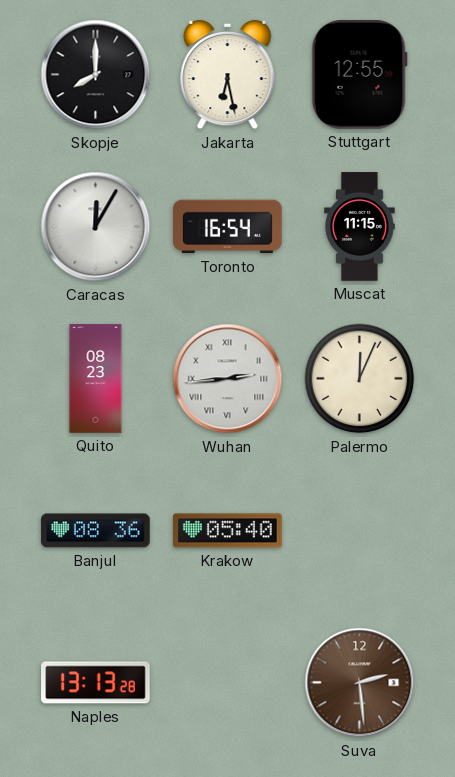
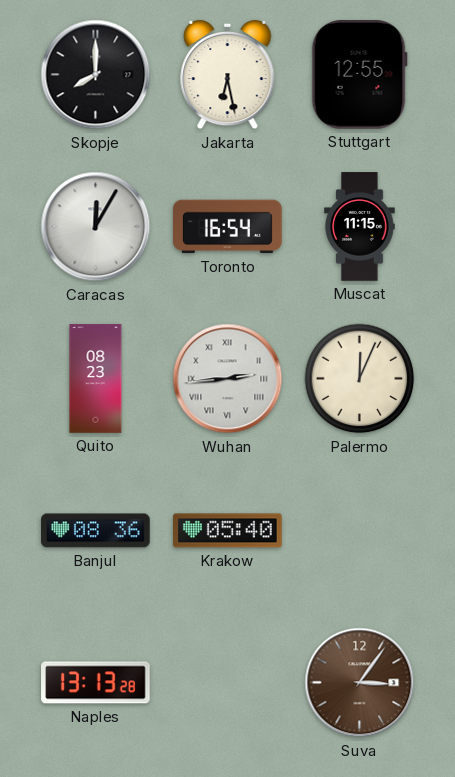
Suva: 2:29 -> 3:06 (360, 683)
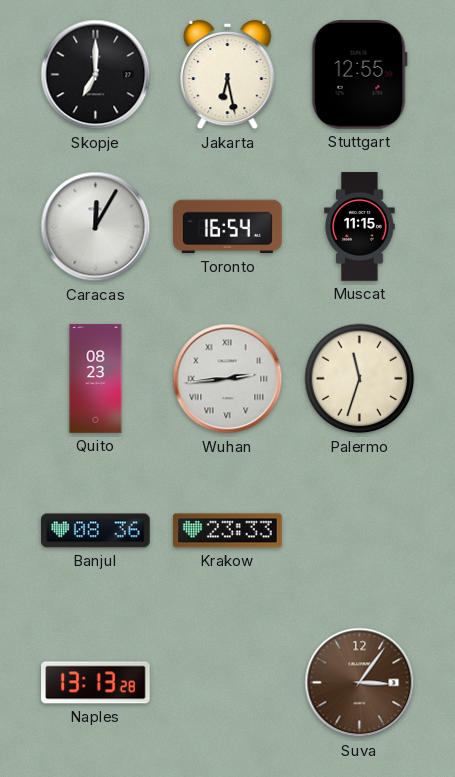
Skopje: 8:00 -> 7:00 (96, 75)
Palermo: 12:04 -> 11:33 (360, 379)
Krakow: 05:40 -> 23:33 (228, 531)
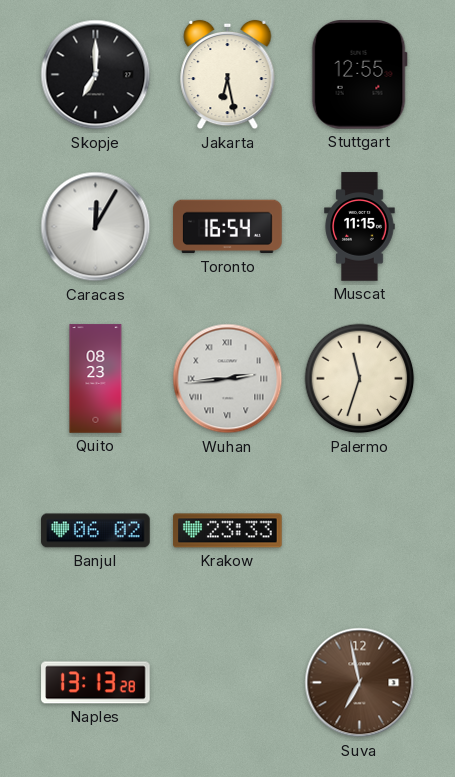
Banjul: 08:36 -> 06:02 (96, 531)
Suva: 3:06 -> 6:58 (360, 683)
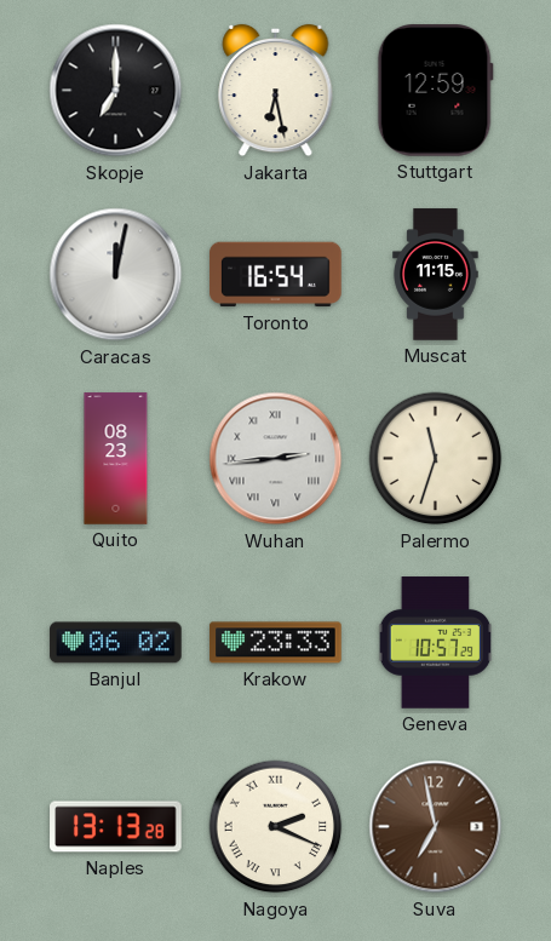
Stuttgart: 12:55 -> 12:59 (435, 91)
Caracas: 12:05 -> 12:02 (116, 275)
Geneva: none -> 10:57 (435, 643)
Nagoya: none -> 2:19 (276, 827)
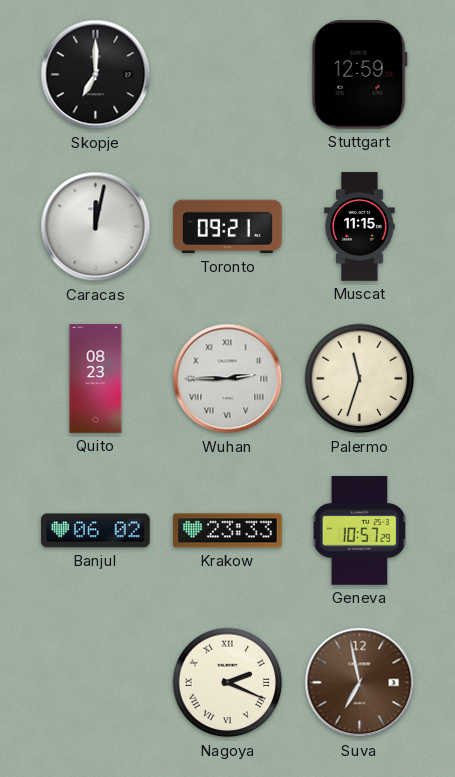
Jakarta: 6:28 -> none (276, 91)
Toronto: 16:54 -> 09:21 (228, 227)
Wuhan: 2:44 -> 2:45 (228, 379)
Naples: 13:13 -> none (116, 827)
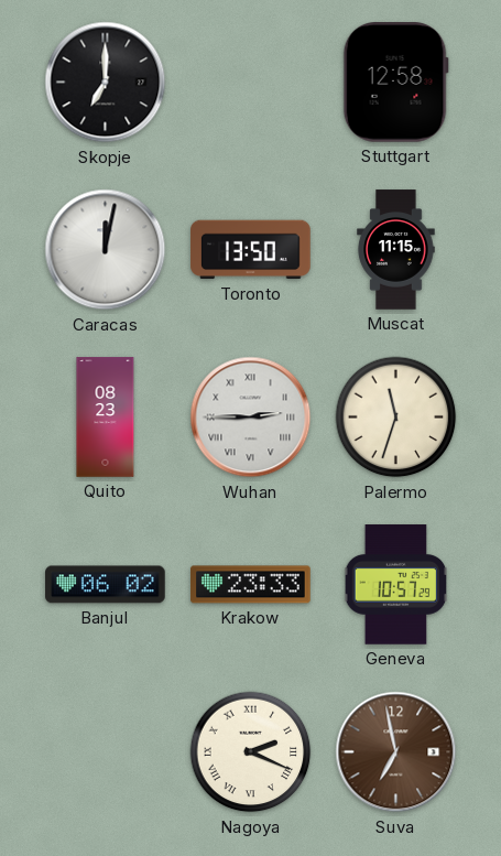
Stuttgart: 12:59 -> 12:58 (395, 83)
Toronto: 09:21 -> 13:50 (251, 250)
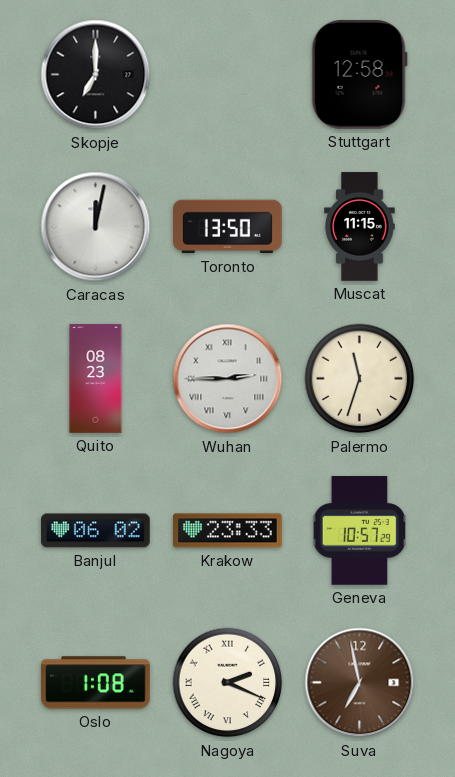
Oslo: none -> 1:08 (96, 683)
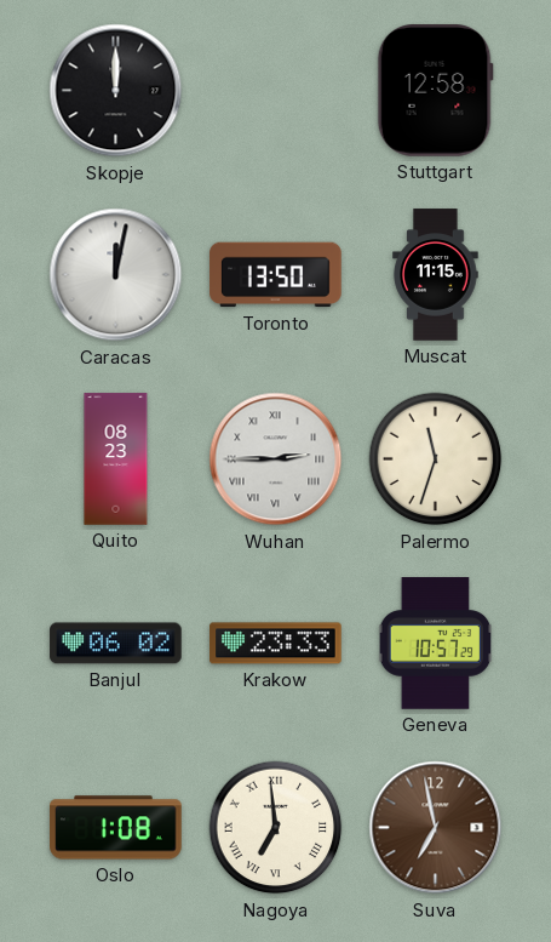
Skopje: 7:00 -> 12:00 (116, 91)
Nagoya: 2:19 -> 6:59 (276, 828)
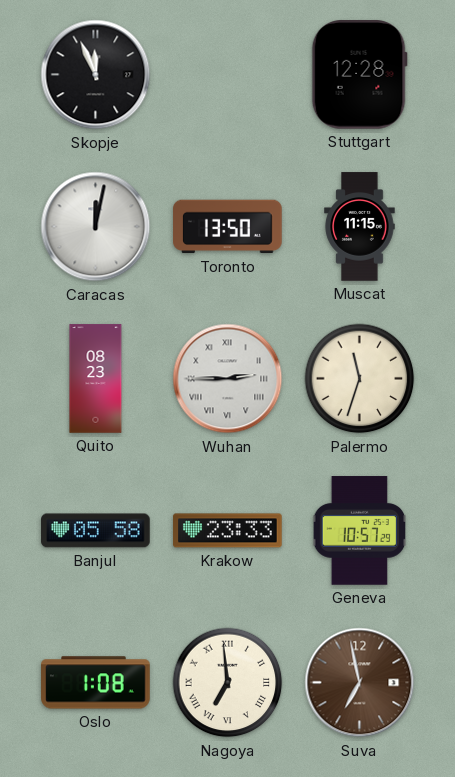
Skopje: 12:00 -> 11:56 (96, 75)
Stuttgart: 12:58 -> 12:28 (359, 75)
Banjul: 06:02 -> 05:58 (96, 531)
